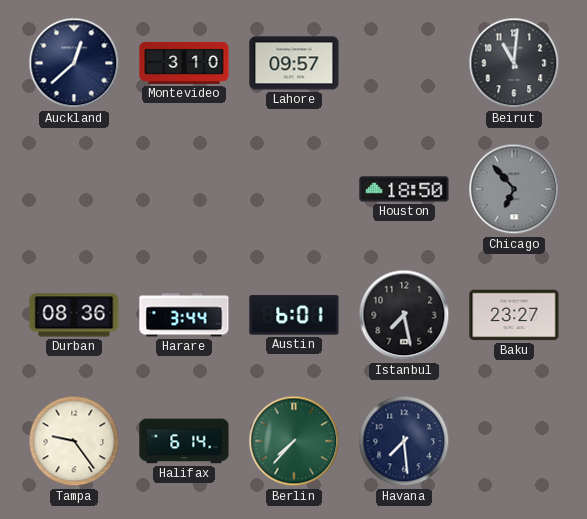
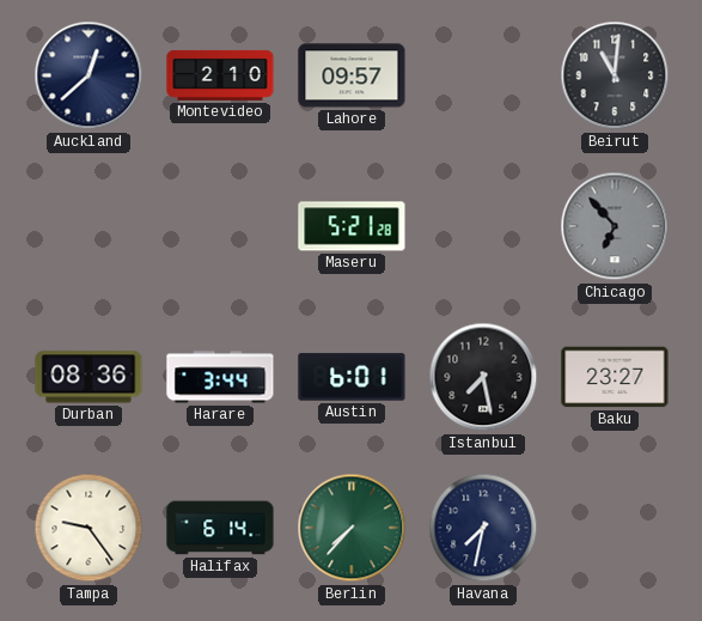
Montevideo: 3:10 -> 2:10 (220, 75)
Maseru: none -> 5:21 (352, 226)
Houston: 18:50 -> none (404, 189)
Havana: 7:29 -> 7:32 (483, 528)
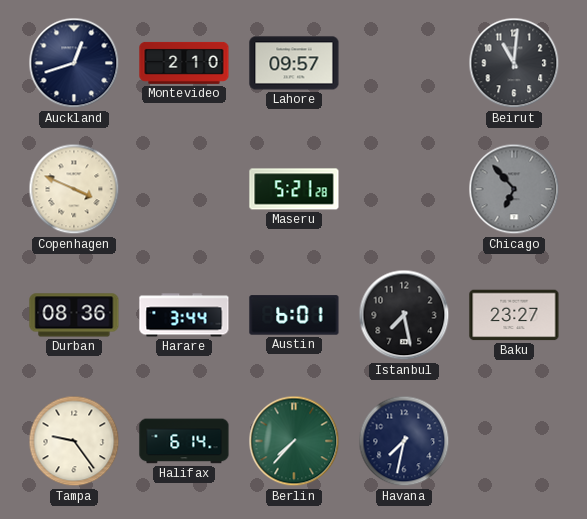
Auckland: 12:38 -> 12:42 (74, 63)
Copenhagen: none -> 3:49 (74, 189)
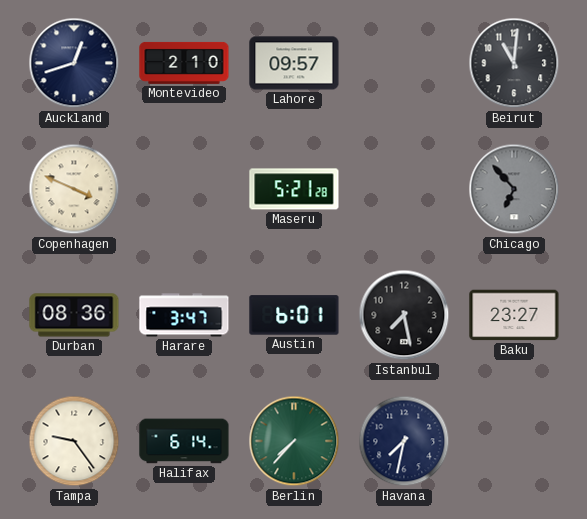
Harare: 3:44 -> 3:47 (184, 315)
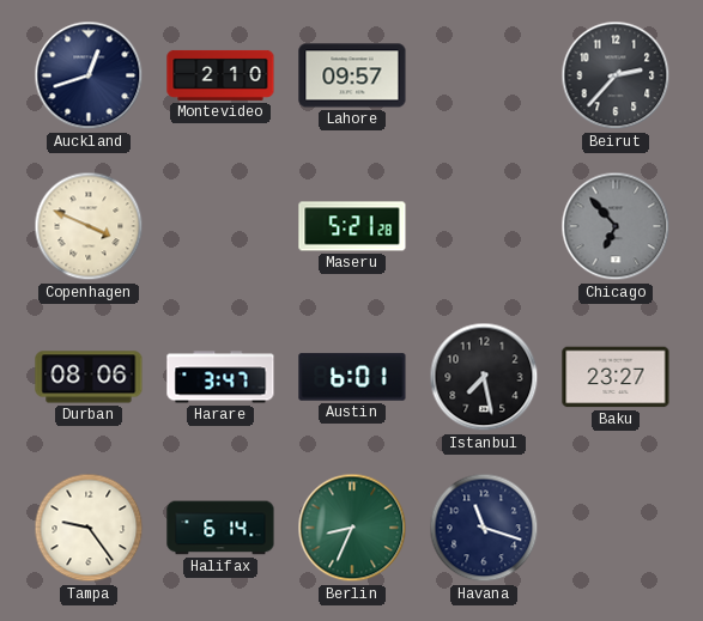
Beirut: 11:01 -> 2:37 (616, 75)
Durban: 08:36 -> 08:06 (89, 377)
Berlin: 7:37 -> 8:34 (352, 528)
Havana: 7:32 -> 11:18 (484, 528)
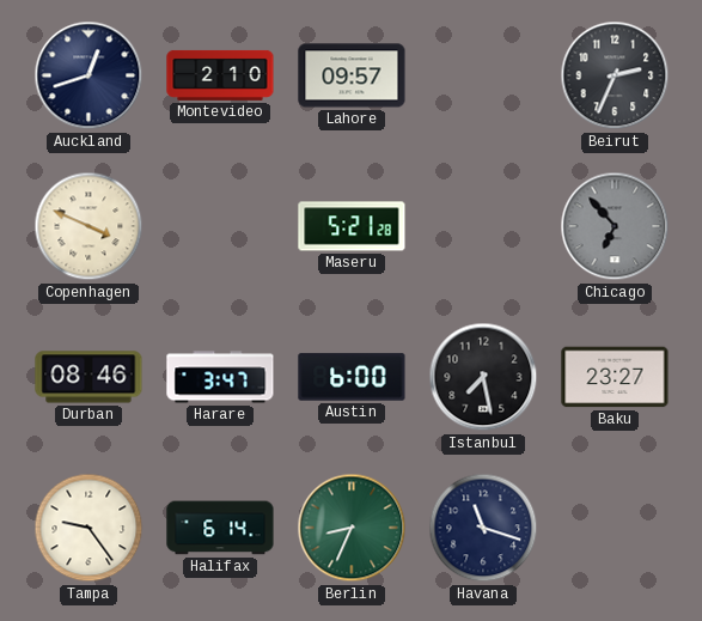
Beirut: 2:37 -> 2:34 (615, 75)
Durban: 08:06 -> 08:46 (88, 377)
Austin: 6:01 -> 6:00 (352, 377)
